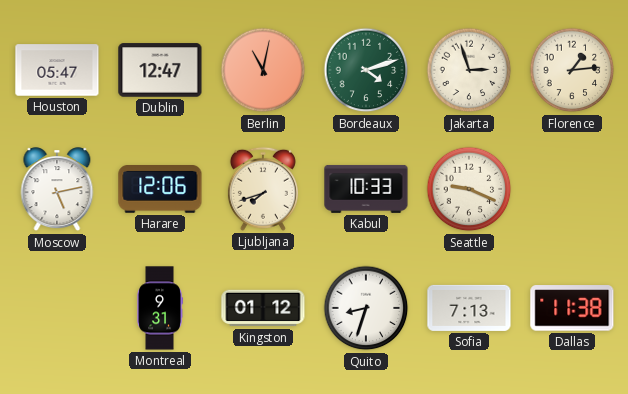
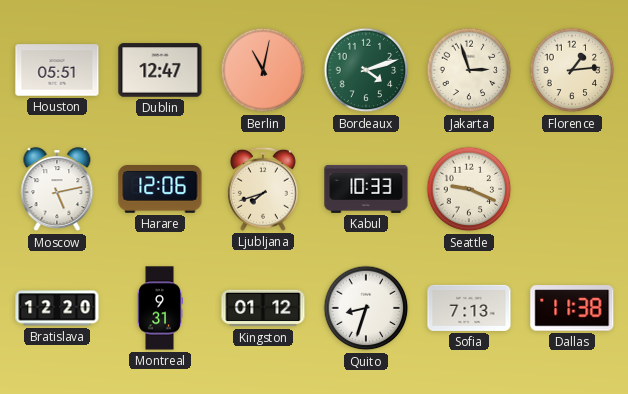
Houston: 05:47 -> 05:51 (57, 70)
Bratislava: none -> 12:20 (57, 308)
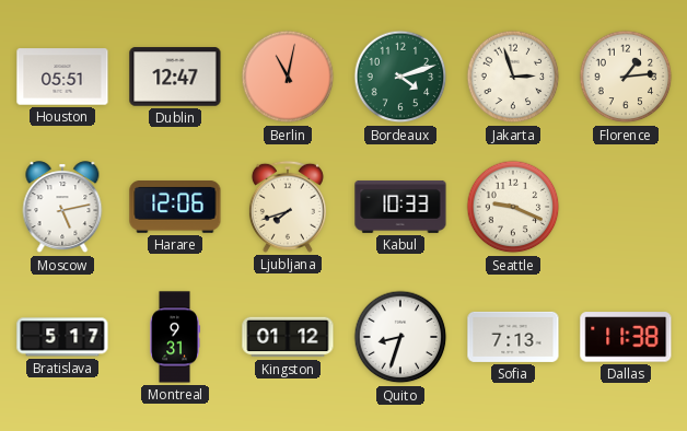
Bratislava: 12:20 -> 5:17 (62, 337)
